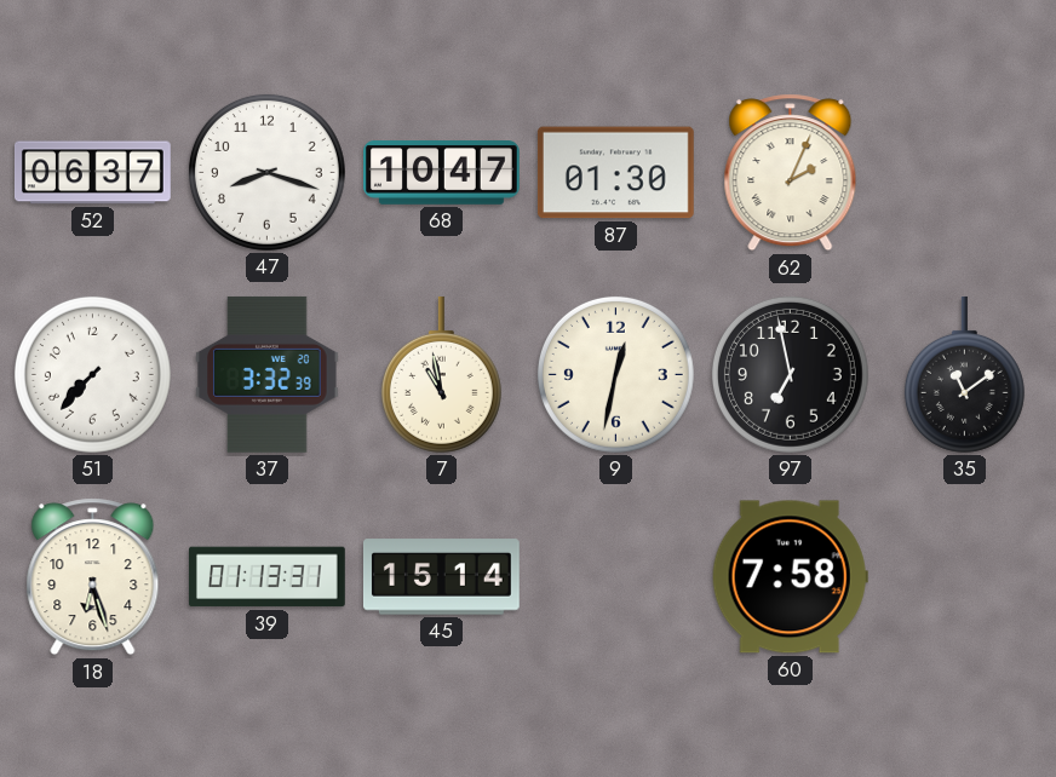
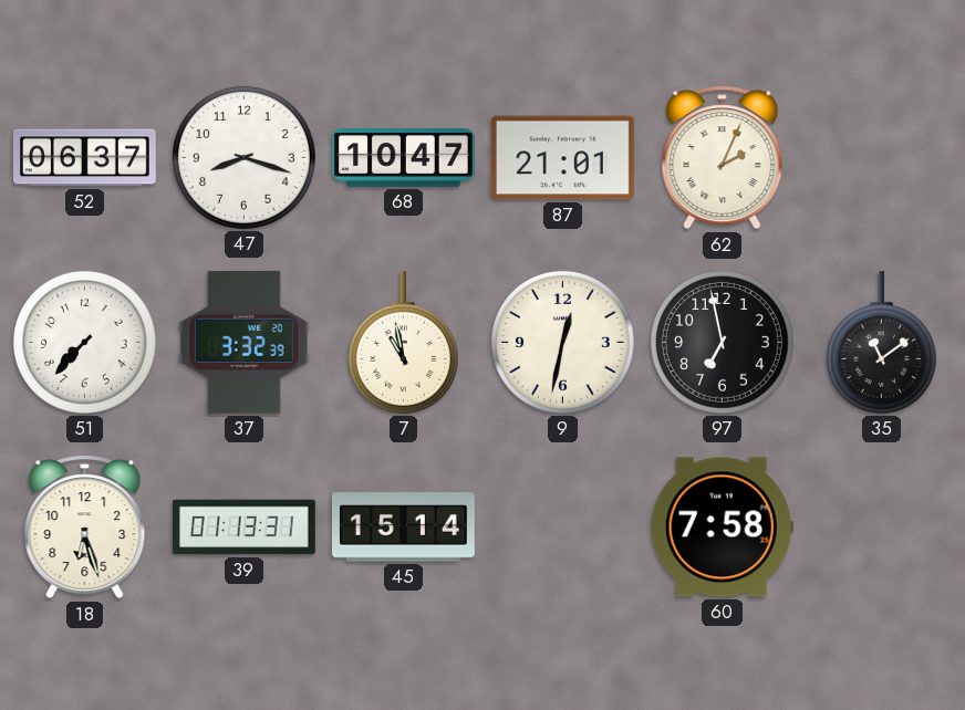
87: 01:30 -> 21:01 (562, 158)
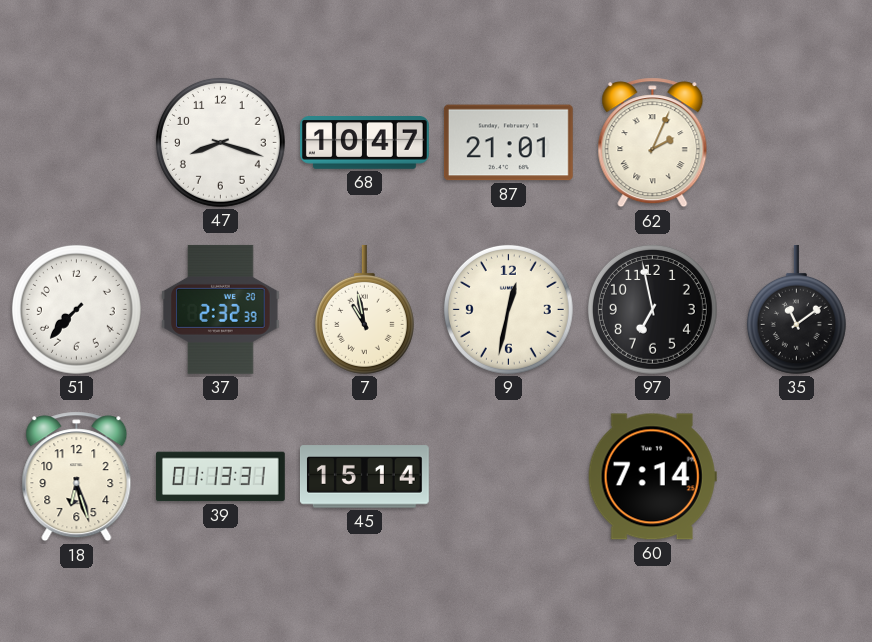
52: 06:37 -> none (85, 158)
37: 3:32 -> 2:32 (221, 309)
60: 7:58 -> 7:14 (652, 477)
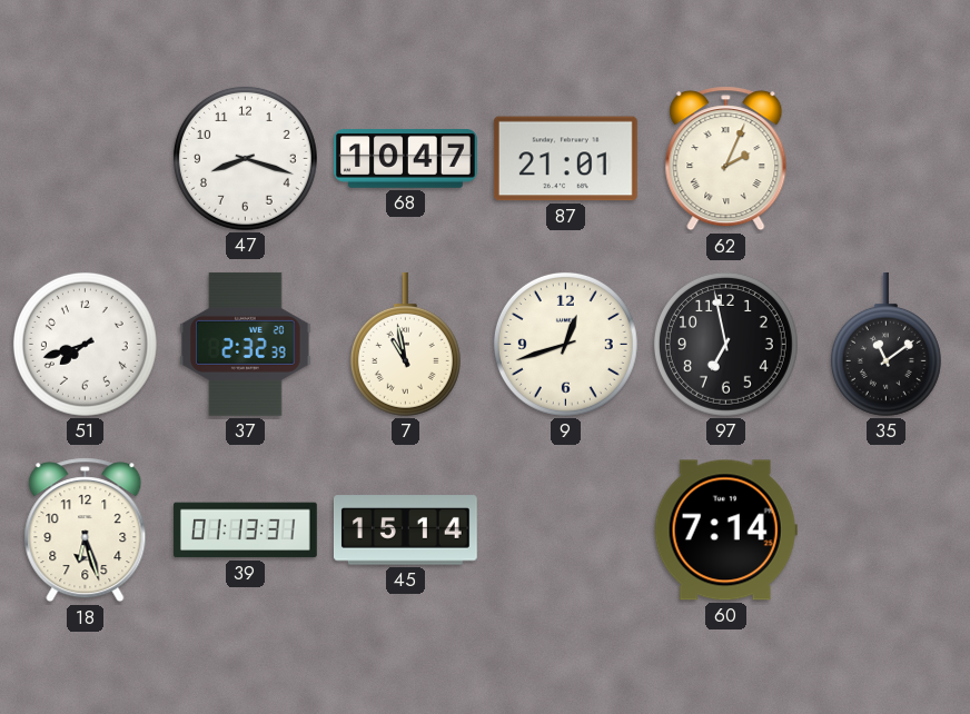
51: 7:37 -> 7:42 (85, 344)
9: 12:32 -> 12:42 (565, 344)
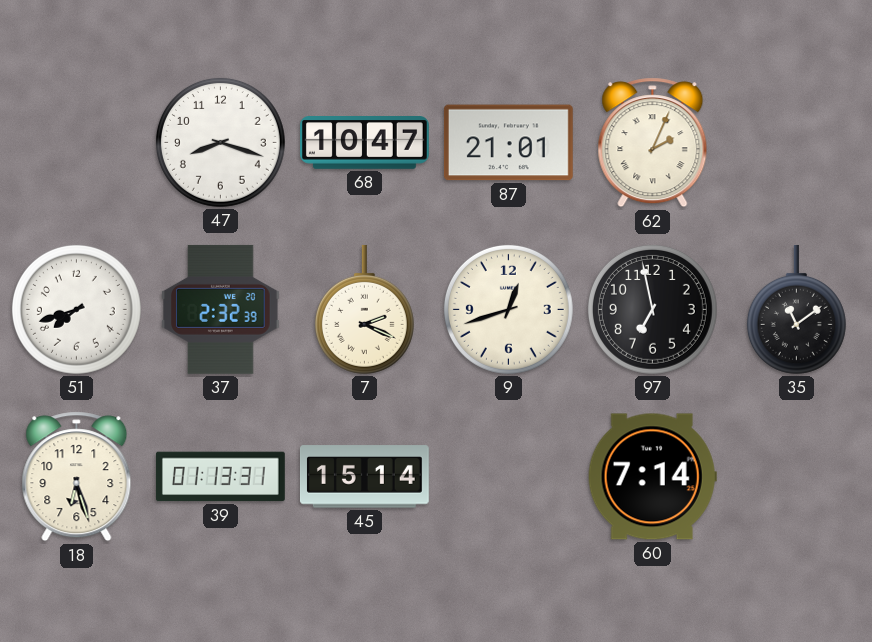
7: 10:58 -> 2:19 (364, 309)
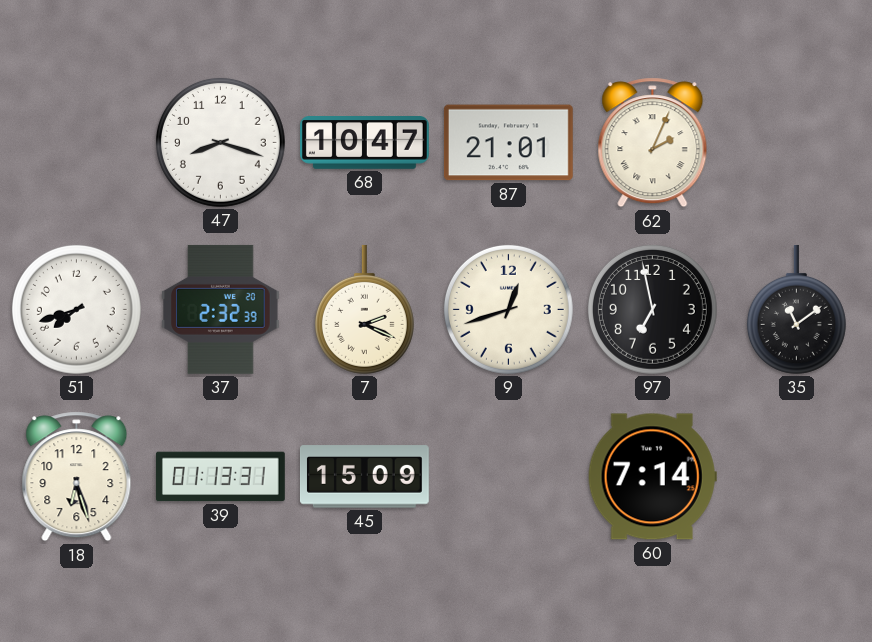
45: 15:14 -> 15:09 (364, 477)
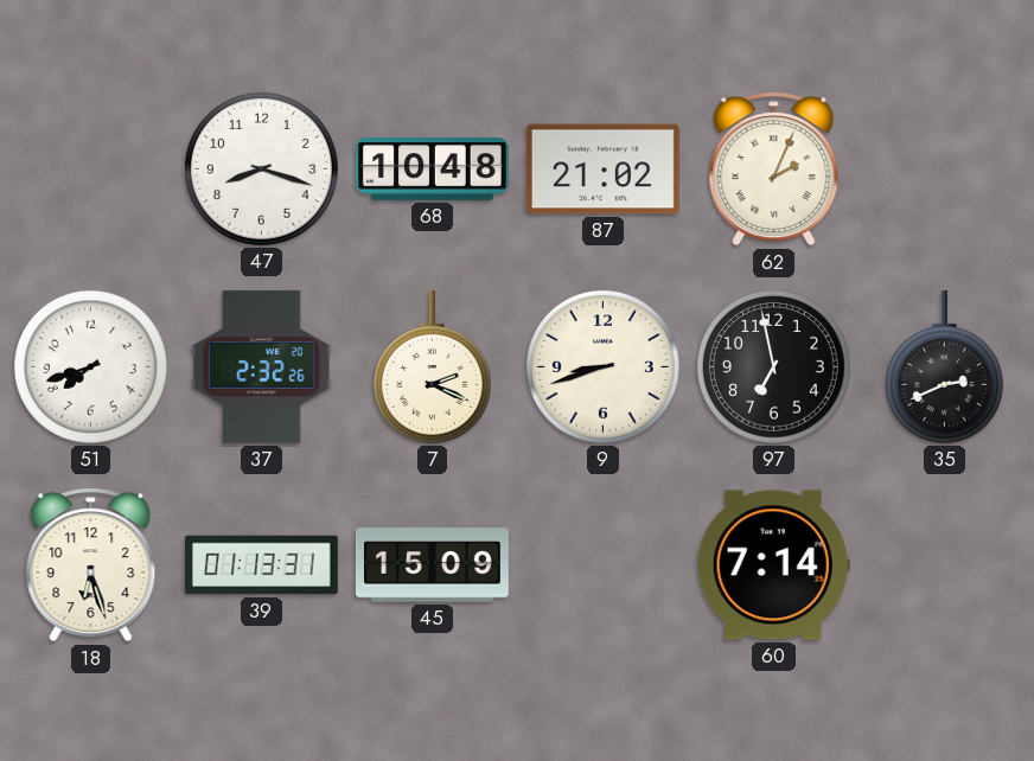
68: 10:47 -> 10:48 (433, 170)
87: 21:01 -> 21:02 (602, 170)
37: 2:32:39 -> 2:32:26 (262, 366)
9: 12:42 -> 8:42 (602, 366)
35: 11:09 -> 2:41 (944, 366)
